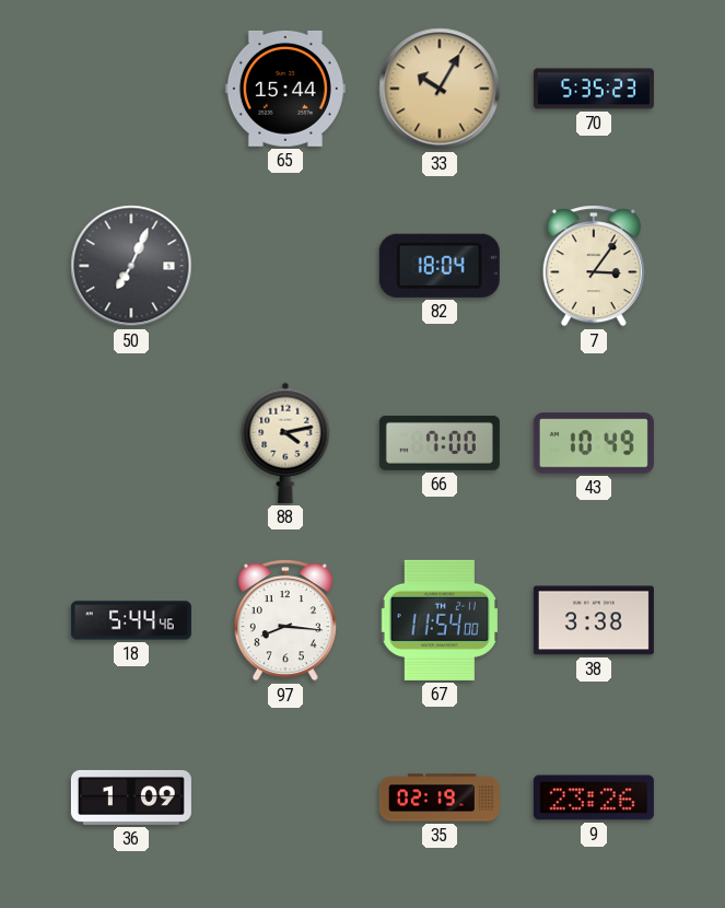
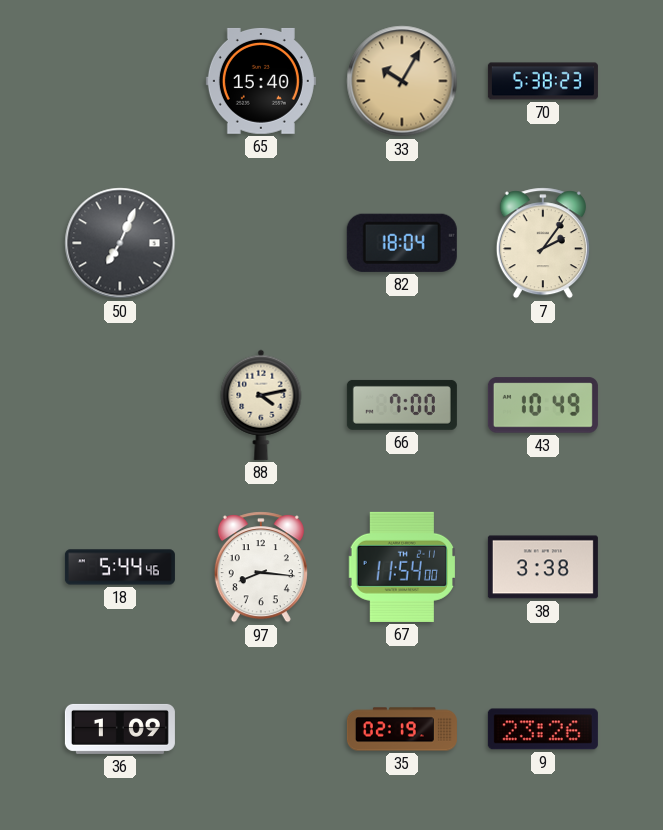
65: 15:44 -> 15:40 (261, 81)
70: 5:35 -> 5:38 (543, 81)
7: 3:06 -> 2:06 (543, 243)
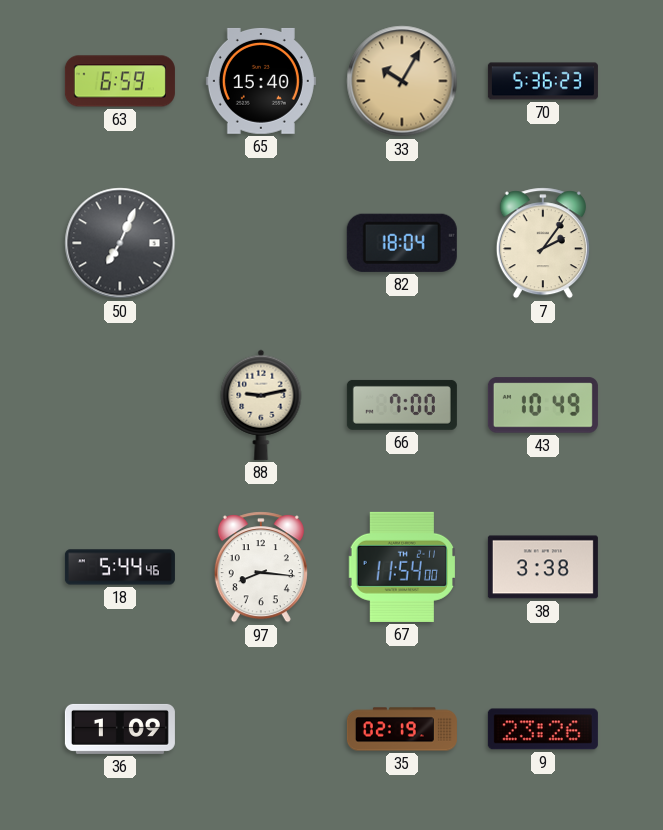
63: none -> 6:59 (120, 81)
70: 5:38 -> 5:36 (543, 81)
88: 4:13 -> 9:13 (261, 405)
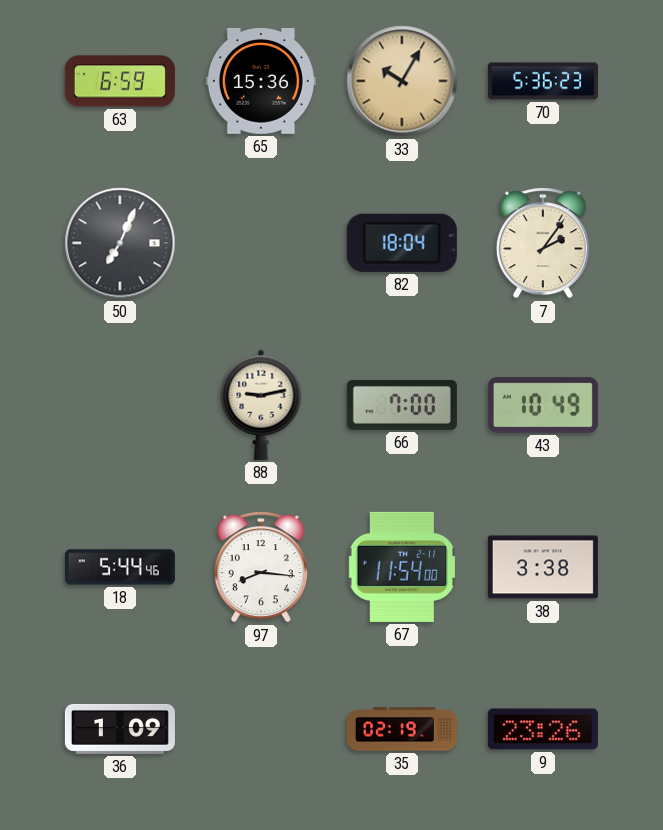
65: 15:40 -> 15:36 (261, 81)
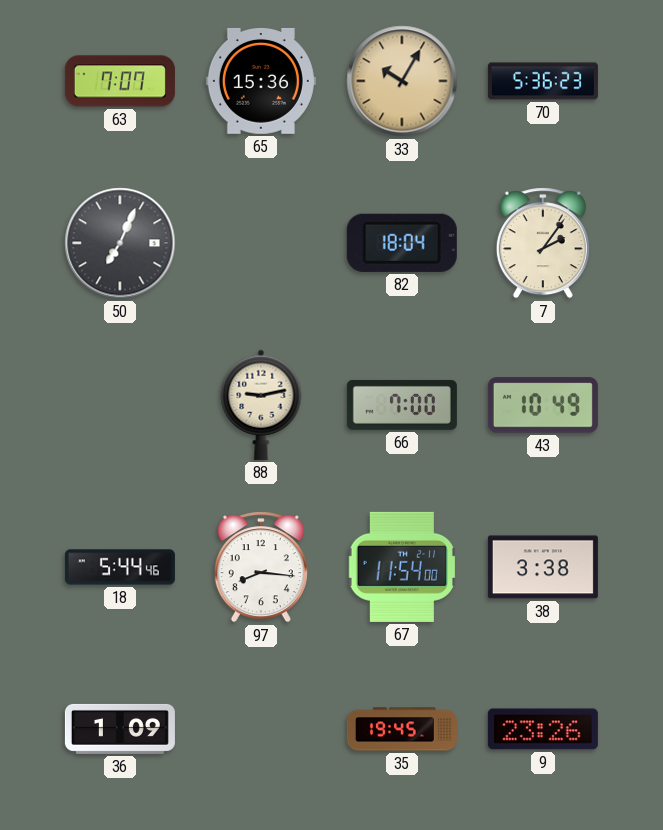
63: 6:59 -> 7:07 (120, 81)
35: 02:19 -> 19:45 (402, 729)
